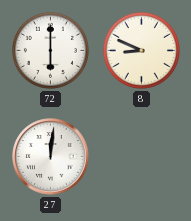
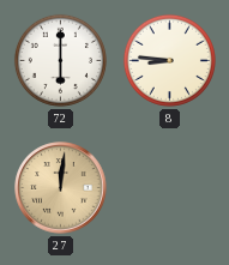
8: 8:49 -> 8:46 (169, 60)
27 dial: white -> champagne (61, 188)
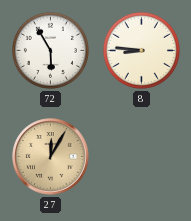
72: 6:00 -> 5:55 (50, 50)
27: 12:01 -> 12:05 (51, 157)
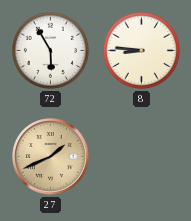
27: 12:05 -> 1:41 (51, 157)
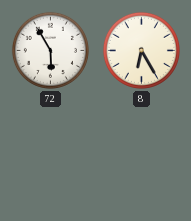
8: 8:46 -> 6:25 (141, 50)
27: 1:41 -> none (51, 157)
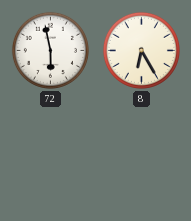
72: 5:55 -> 5:58 (50, 50)
